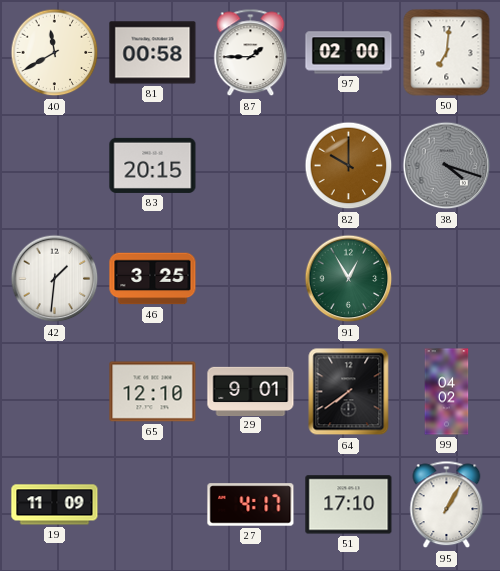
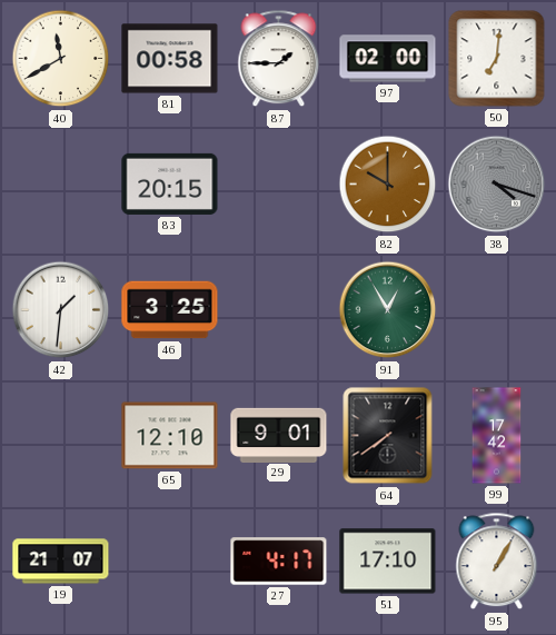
99: 04:02 -> 17:42 (497, 436)
19: 11:09 -> 21:07 (61, 562)
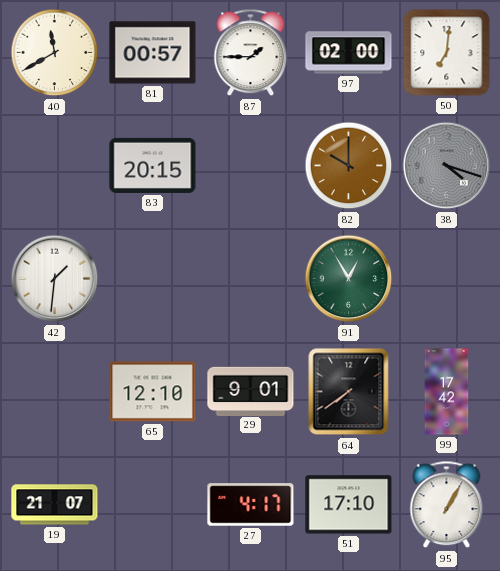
81: 00:58 -> 00:57 (153, 53)
46: 3:25 -> none (170, 310)
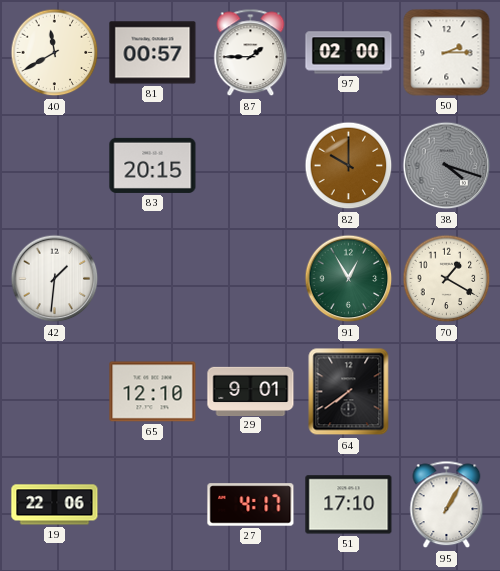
50: 7:01 -> 2:15 (447, 53)
70: none -> 1:20 (447, 279)
99: 17:42 -> none (447, 392)
19: 21:07 -> 22:06 (55, 505)
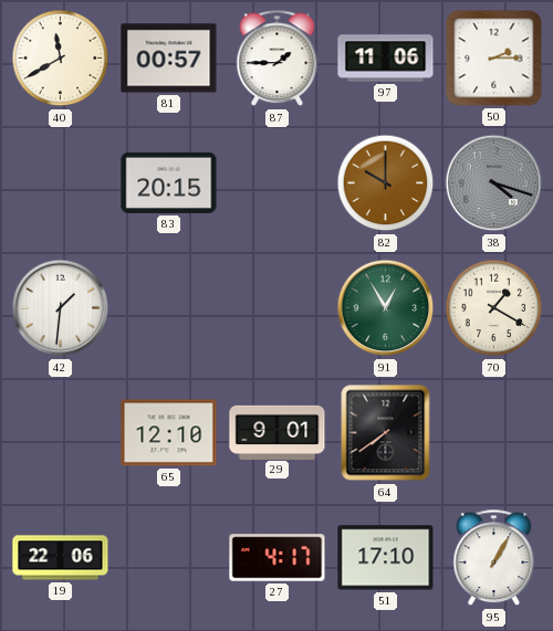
97: 02:00 -> 11:06 (386, 59)
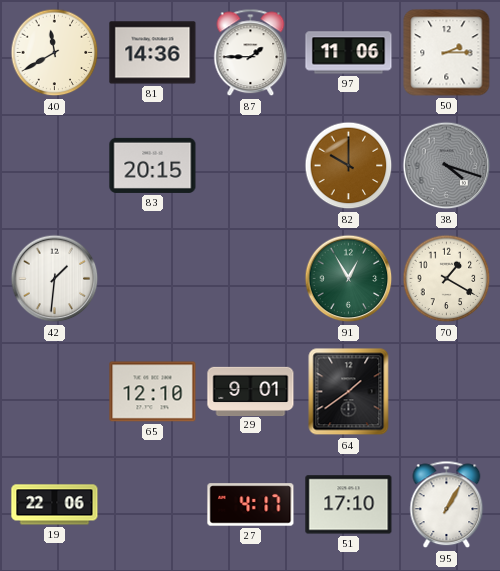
81: 00:57 -> 14:36 (153, 53)
64: 7:39 -> 1:39 (349, 392)
